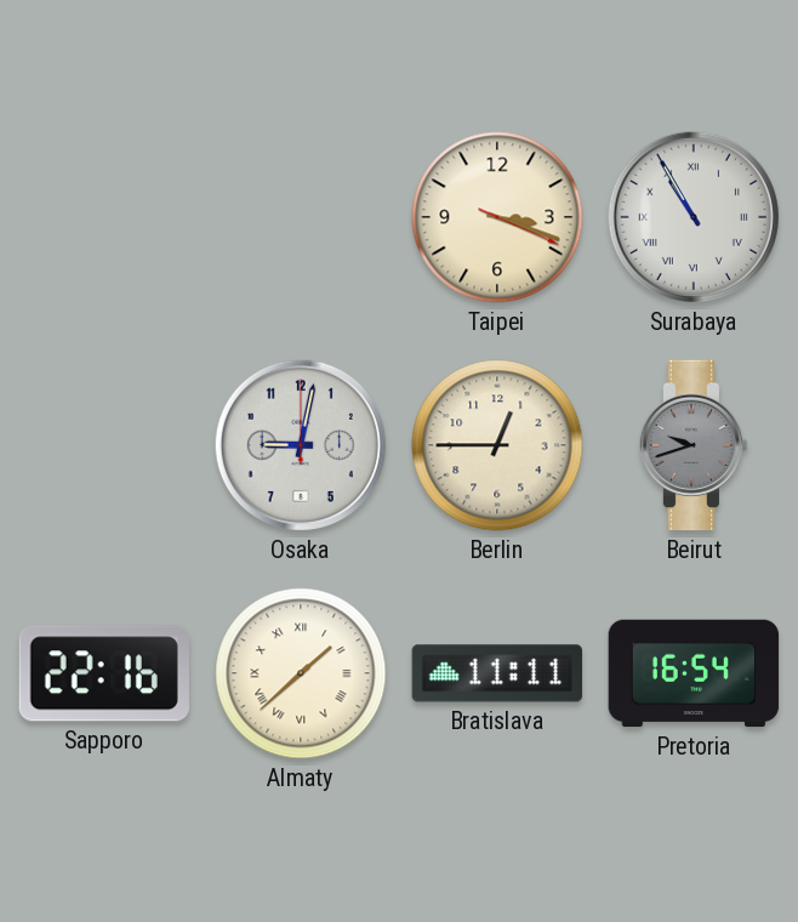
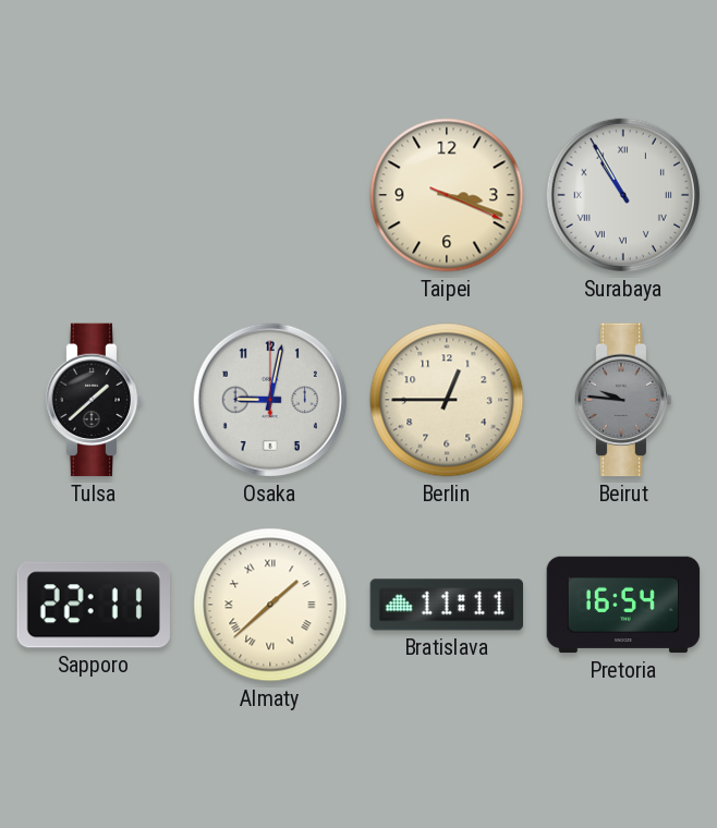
Tulsa: none -> 1:38 (94, 400)
Beirut: 9:42 -> 9:46 (623, 400)
Sapporo: 22:16 -> 22:11 (94, 605)
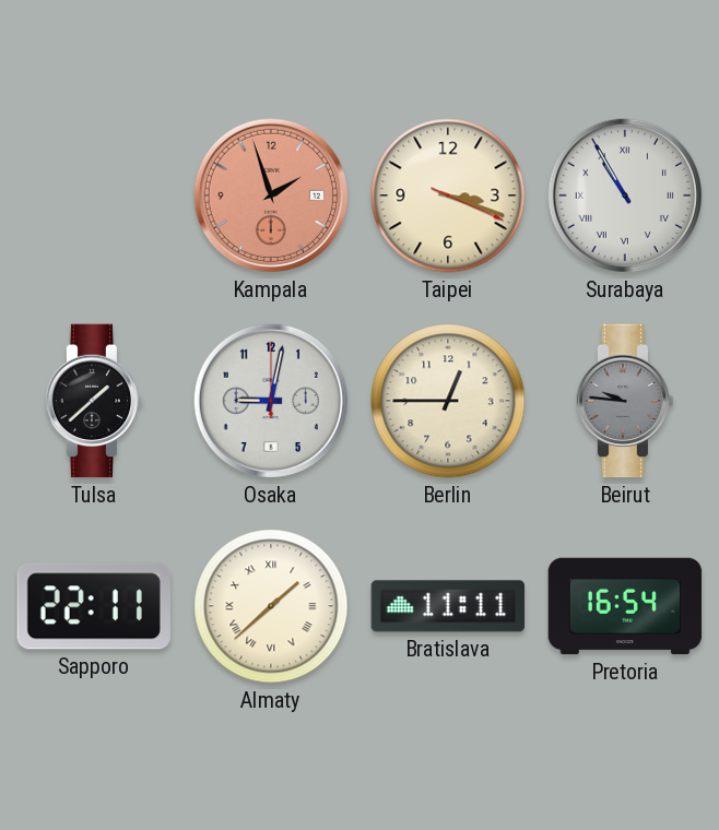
Kampala: none -> 1:57 (271, 195)
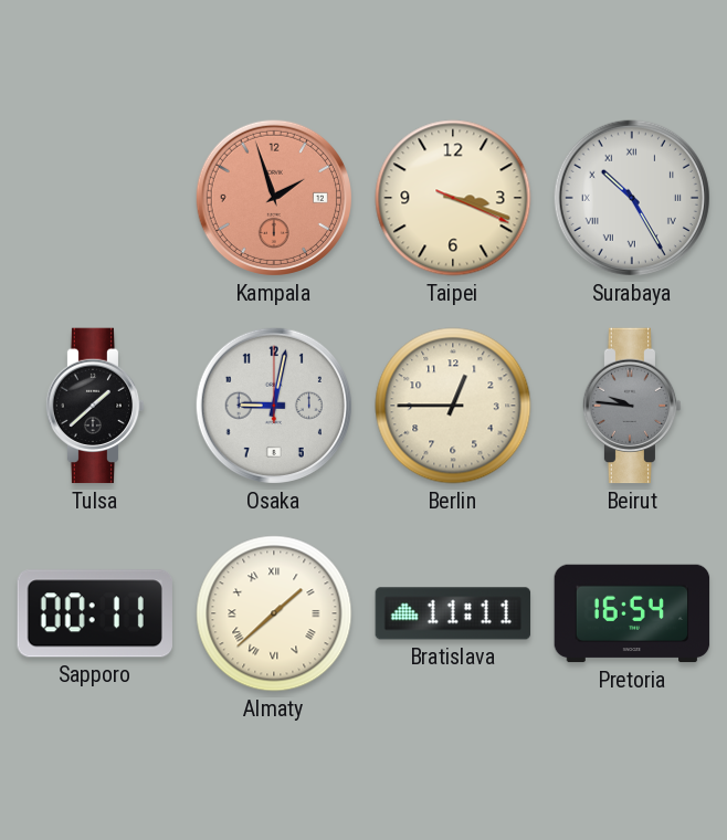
Surabaya: 10:55 -> 10:25 (632, 198)
Sapporo: 22:11 -> 00:11 (95, 613)
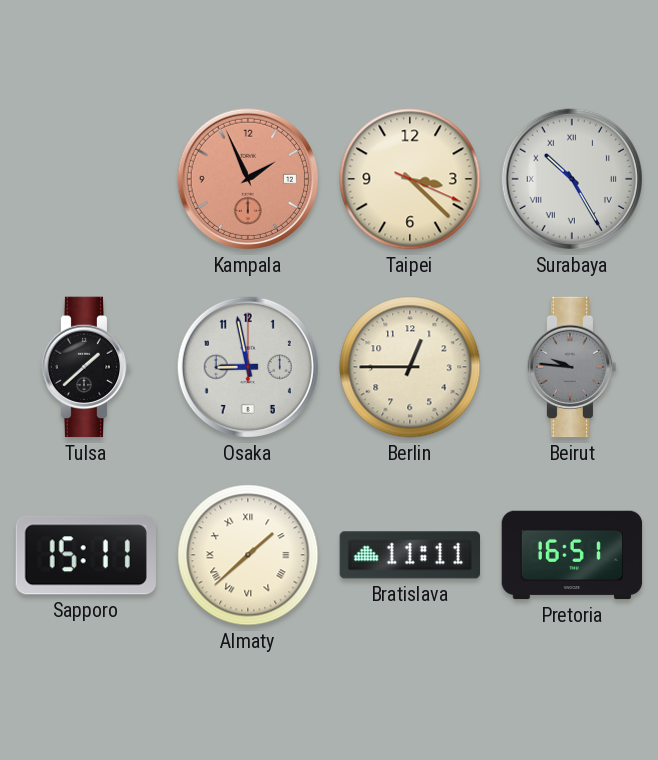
Kampala: 1:57 -> 1:56 (248, 179)
Taipei: 3:18 -> 3:22 (410, 179)
Osaka: 9:02 -> 8:58 (248, 367)
Sapporo: 00:11 -> 15:11 (86, 555)
Pretoria: 16:54 -> 16:51 (572, 555)
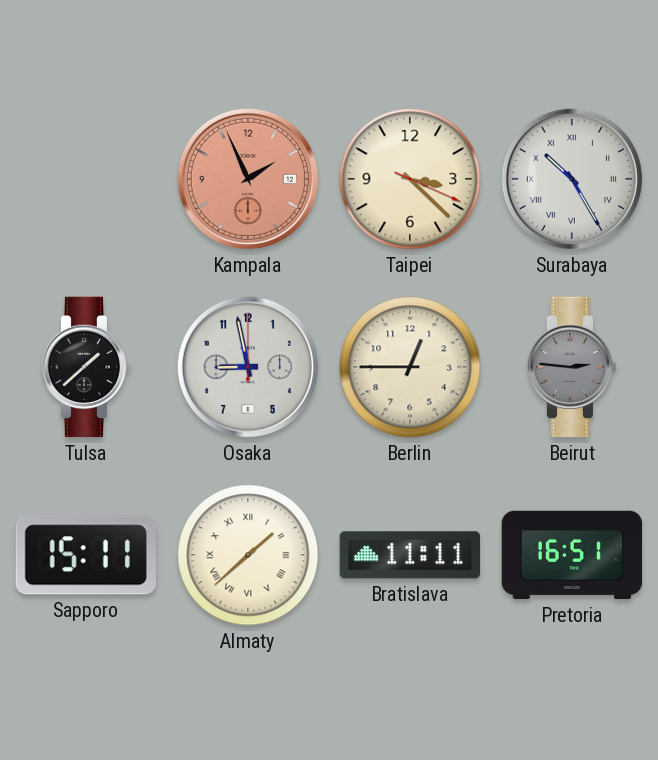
Beirut: 9:46 -> 2:46 (572, 367)
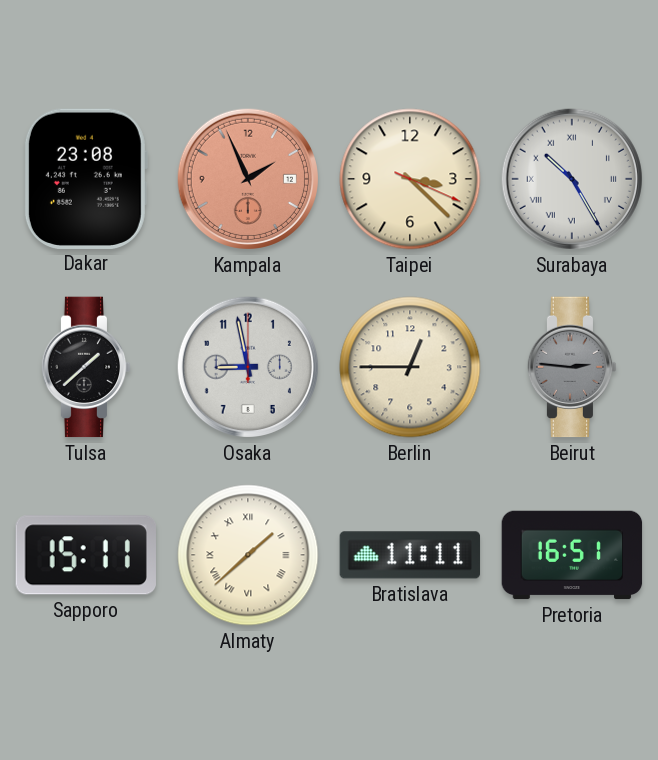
Dakar: none -> 23:08 (86, 178)
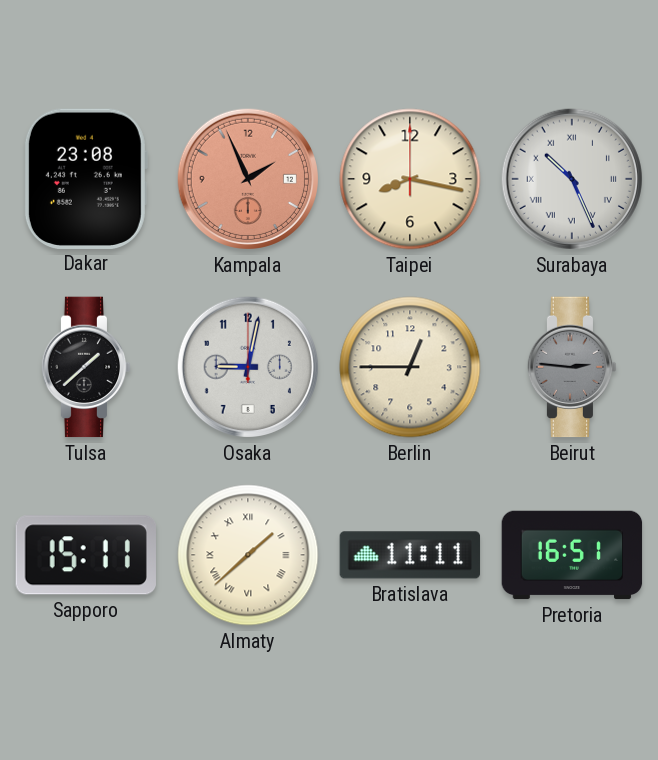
Taipei: 3:22 -> 8:17 (410, 179)
Surabaya: 10:25 -> 10:26 (572, 179)
Osaka: 8:58 -> 9:02 (248, 367)
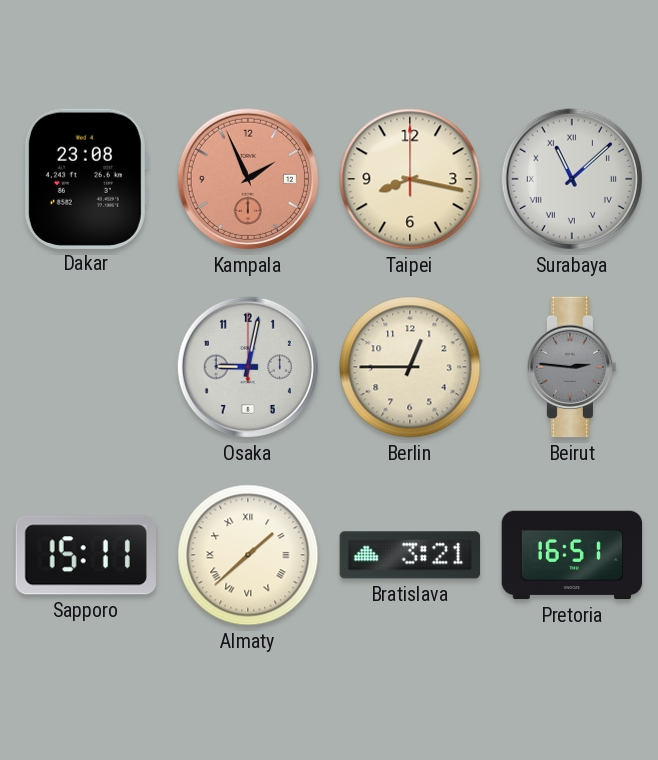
Surabaya: 10:26 -> 11:08 (572, 179)
Tulsa: 1:38 -> none (86, 367)
Bratislava: 11:11 -> 3:21 (410, 555)
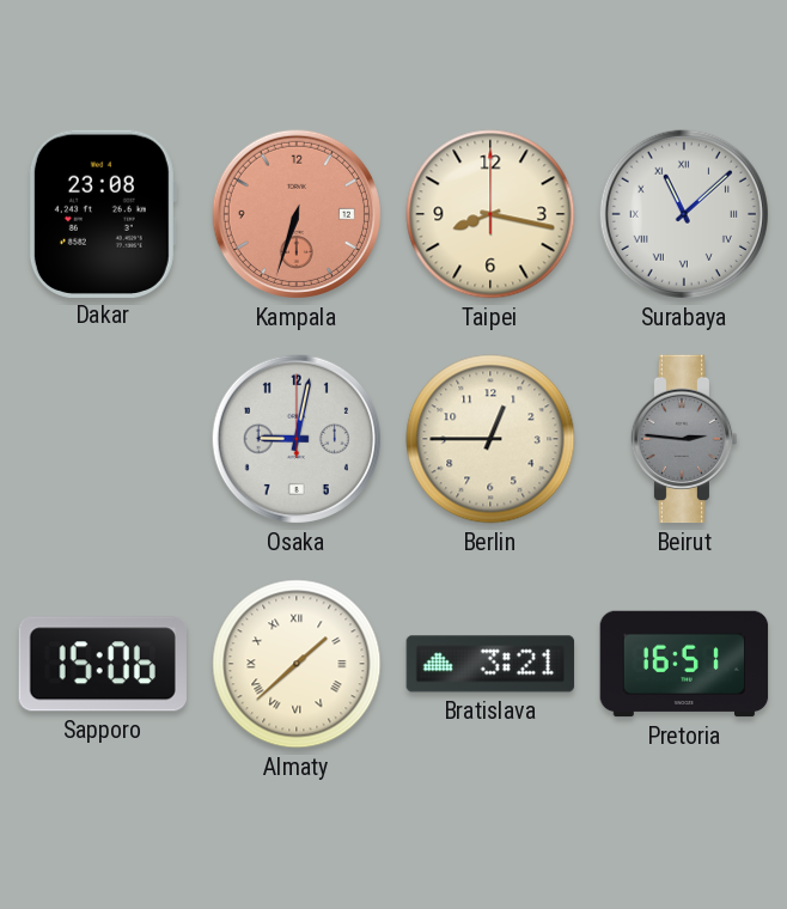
Kampala: 1:56 -> 6:33 (297, 214)
Sapporo: 15:11 -> 15:06 (103, 664)
